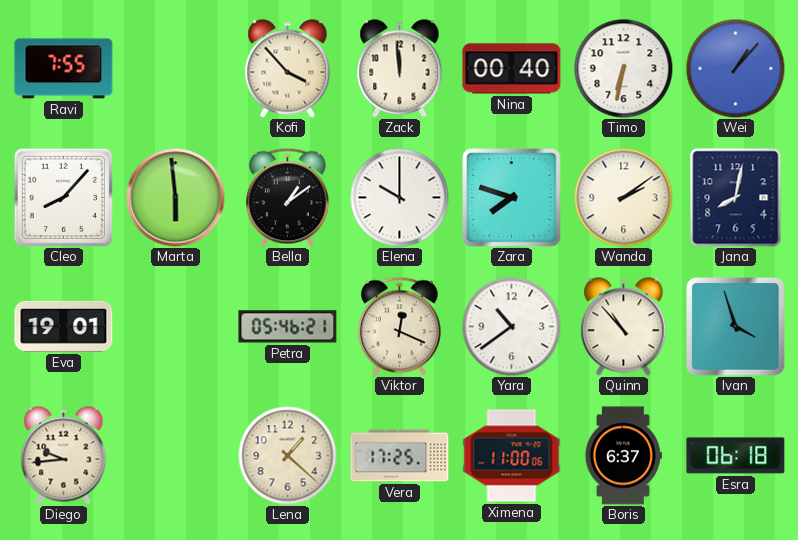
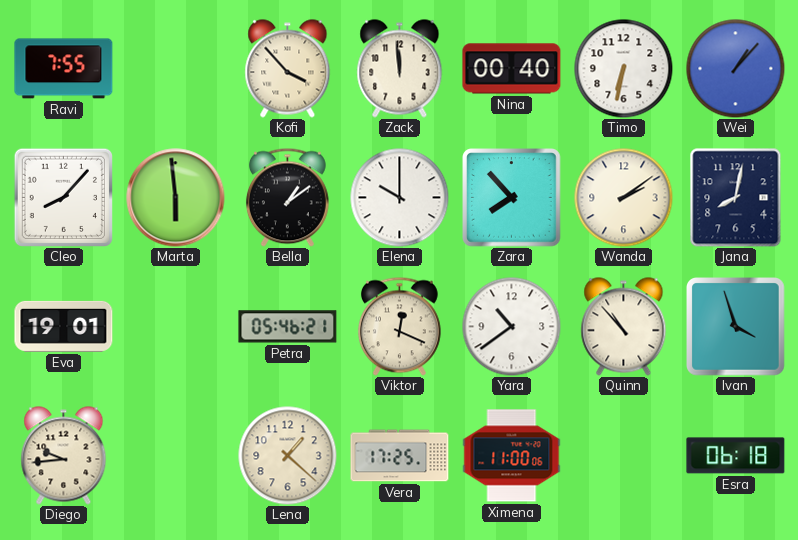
Zara: 7:48 -> 7:53 (512, 198)
Boris: 6:37 -> none (623, 456)
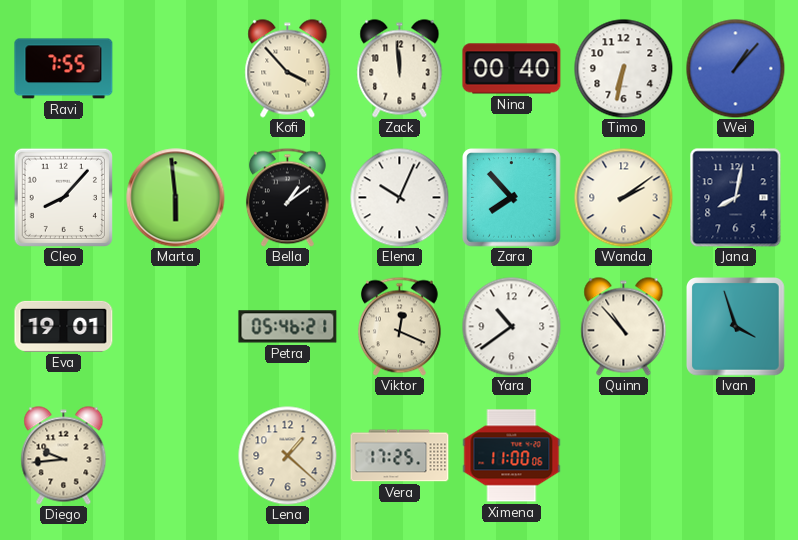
Elena: 10:00 -> 10:04 (400, 198)
Esra: 06:18 -> none (736, 456)
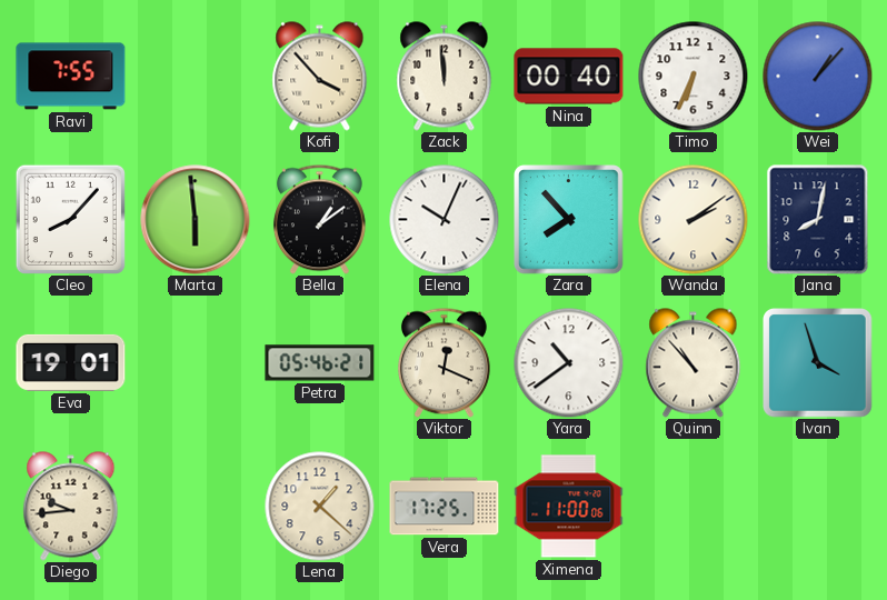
Timo: 6:32 -> 6:34 (694, 77)
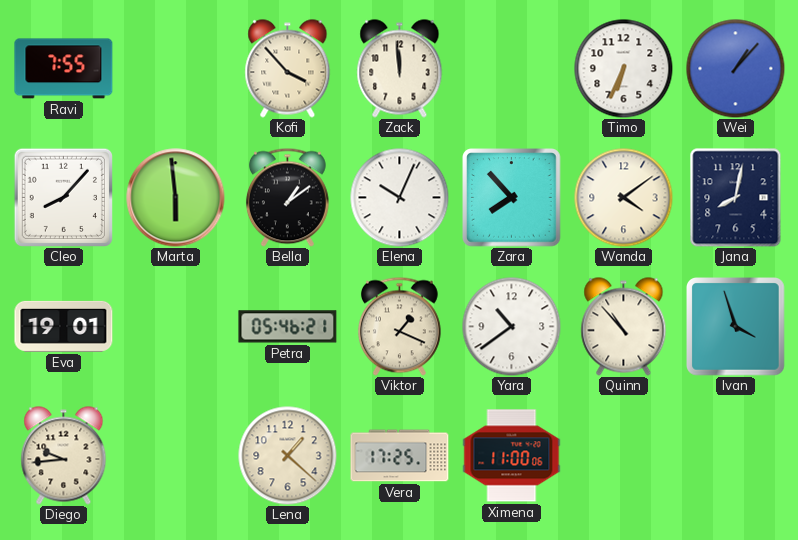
Nina: 00:40 -> none (569, 77)
Wanda: 2:09 -> 4:09 (624, 198)
Viktor: 12:19 -> 1:19 (399, 326)
